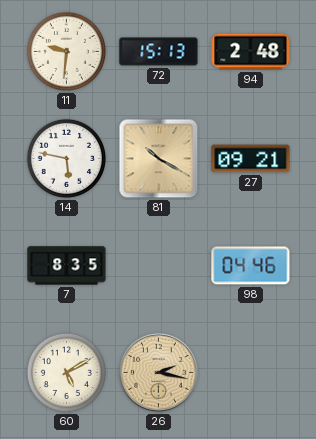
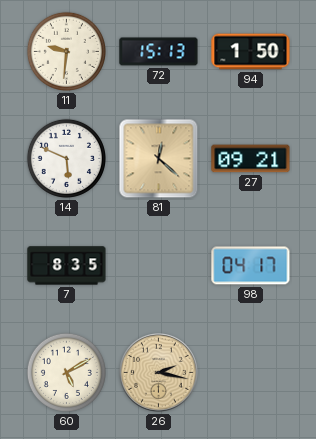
94: 2:48 -> 1:50 (251, 52)
14: 5:47 -> 5:49 (66, 158)
81: 10:20 -> 12:22 (159, 159)
98: 04:46 -> 04:17 (251, 266)
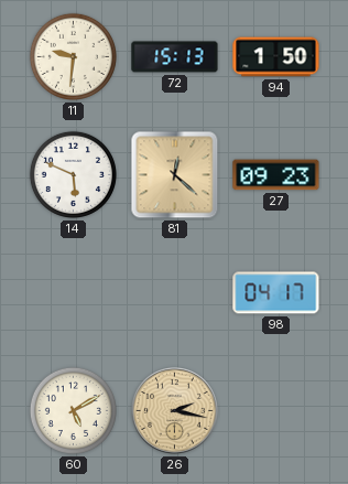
27: 09:21 -> 09:23 (276, 175)
7: 8:35 -> none (67, 266)
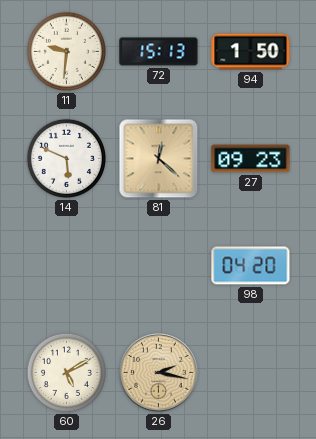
98: 04:17 -> 04:20 (251, 266)
